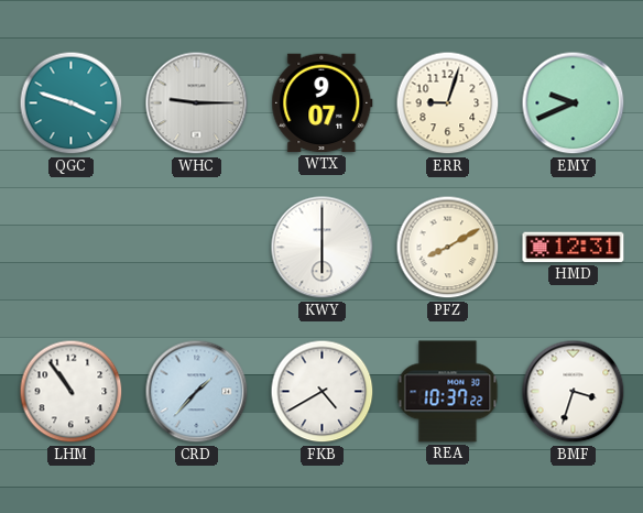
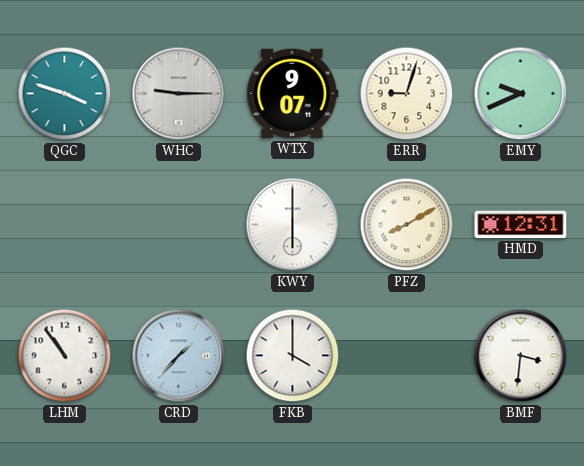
FKB: 4:40 -> 4:00 (293, 356)
REA: 10:37 -> none (448, 392)
BMF: 3:33 -> 3:31 (521, 356)
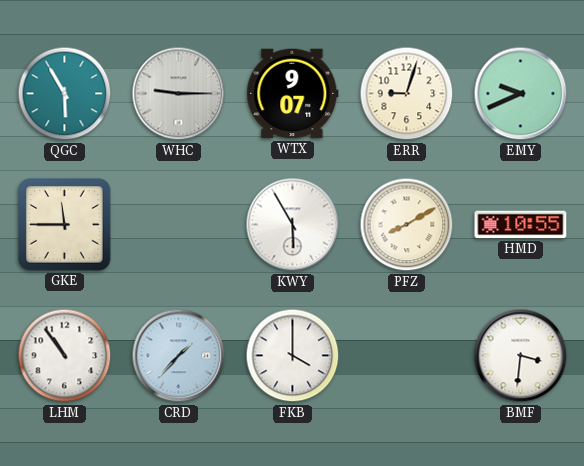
QGC: 3:48 -> 5:55 (65, 94)
GKE: none -> 11:45 (65, 225)
KWY: 6:00 -> 5:55 (293, 225)
HMD: 12:31 -> 10:55 (521, 225)
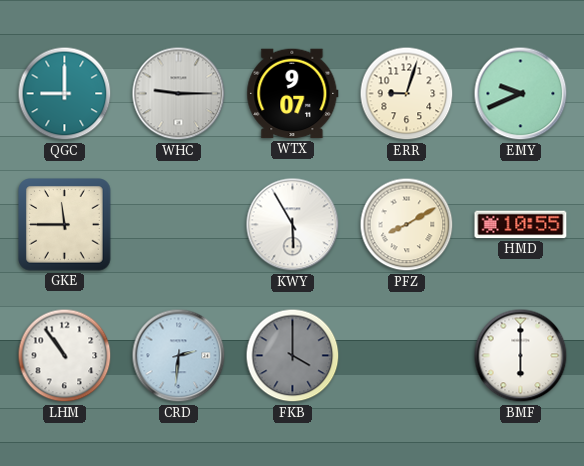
QGC: 5:55 -> 9:00 (65, 94)
CRD: 1:37 -> 2:31 (179, 356)
FKB dial: white -> grey (293, 356)
BMF: 3:31 -> 6:00 (521, 356)
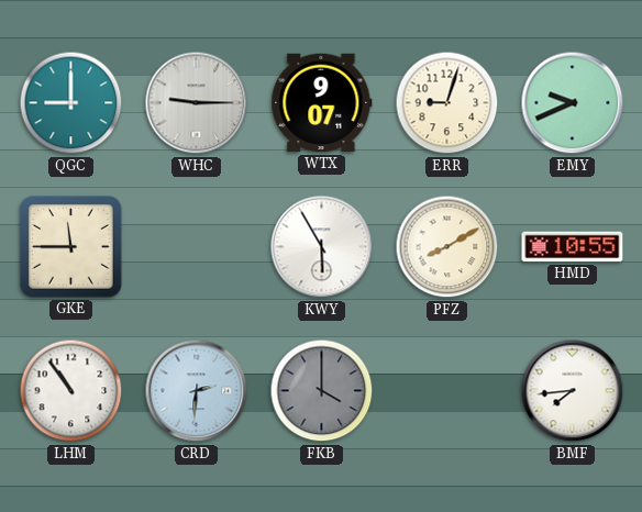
BMF: 6:00 -> 7:44 (573, 391)
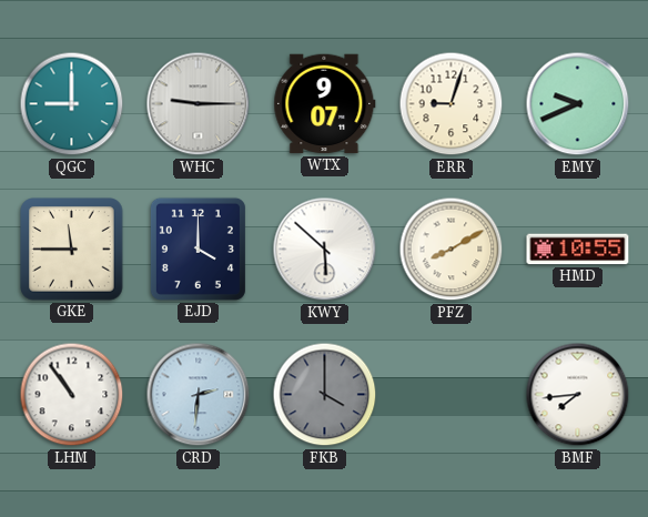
EJD: none -> 4:00 (198, 249)
KWY: 5:55 -> 5:52 (325, 250)
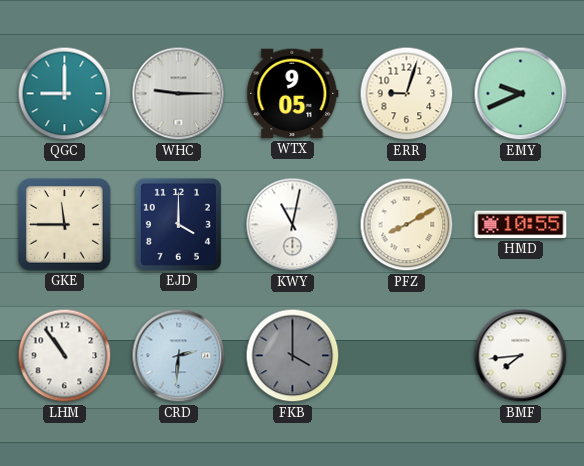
WTX: 9:07 -> 9:05 (293, 94)
KWY: 5:52 -> 11:02 (293, 225)
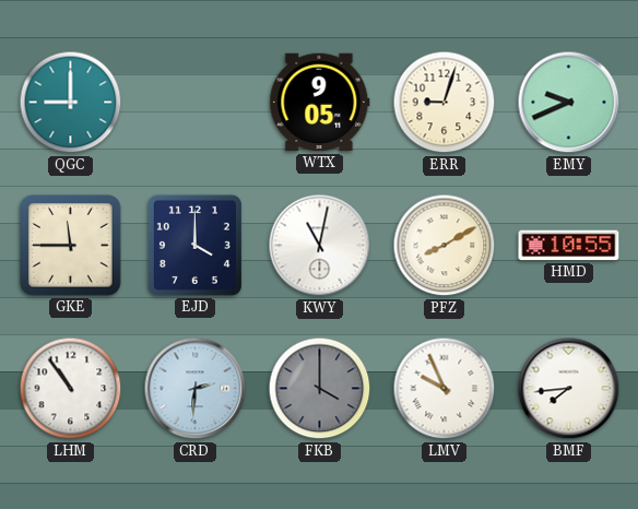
WHC: 9:15 -> none (179, 94)
LMV: none -> 9:56 (445, 389)
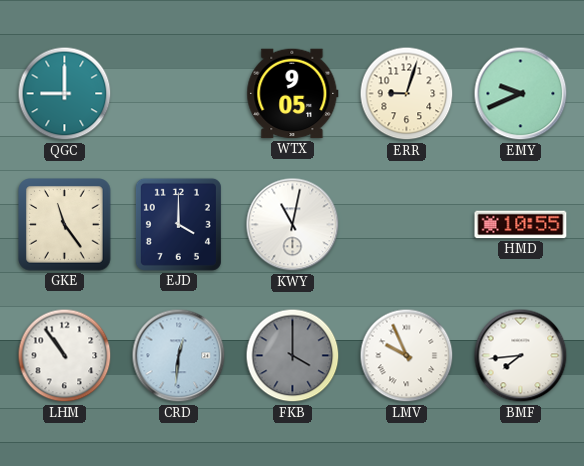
GKE: 11:45 -> 11:24 (65, 225)
PFZ: 8:10 -> none (445, 246)
CRD: 2:31 -> 12:31 (179, 356)
